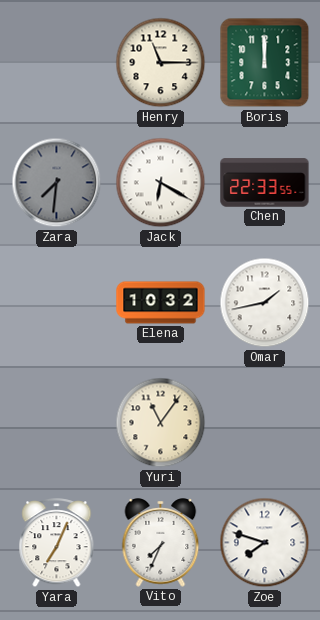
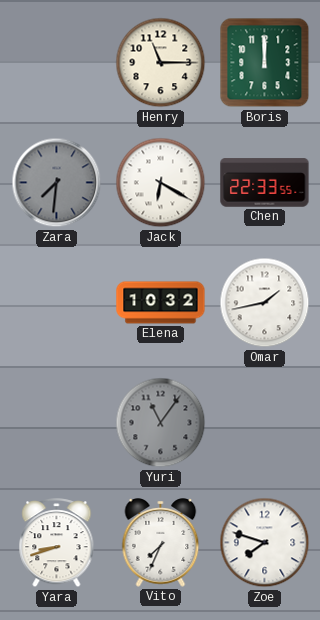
Yuri dial: cream -> grey (161, 423)
Yara: 7:04 -> 8:42 (57, 543)
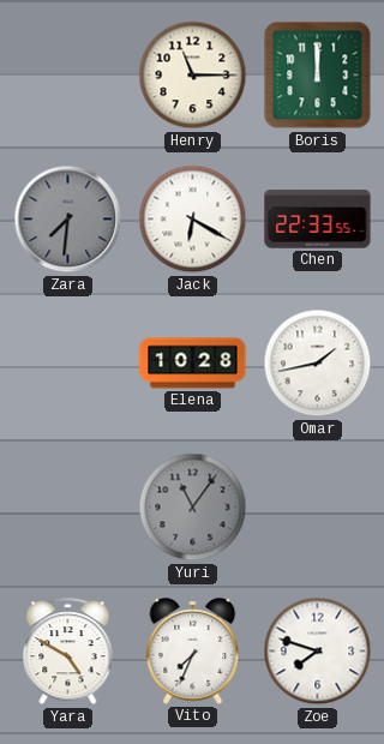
Elena: 10:32 -> 10:28 (193, 364)
Yara: 8:42 -> 4:50 (68, 652)
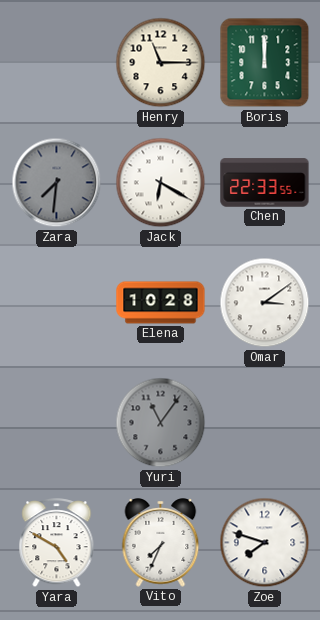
Omar: 1:43 -> 3:09 (265, 303)
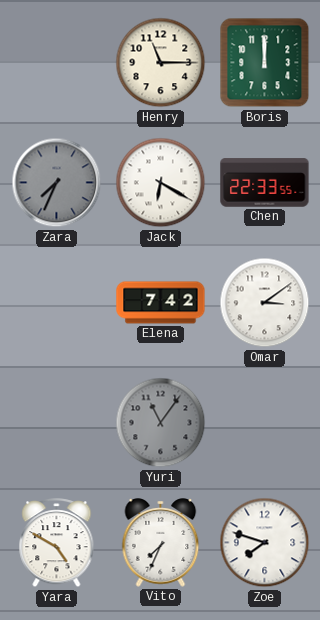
Zara: 7:31 -> 7:34 (57, 183)
Elena: 10:28 -> 7:42 (161, 303)
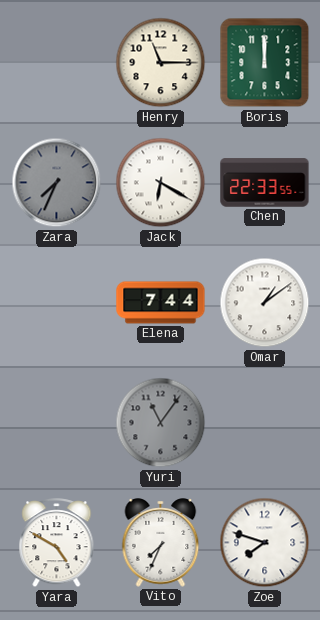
Elena: 7:42 -> 7:44 (161, 303)
Omar: 3:09 -> 1:09 (265, 303)
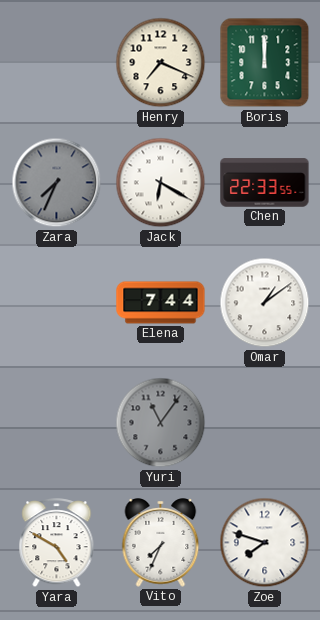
Henry: 11:15 -> 7:19 (161, 63)
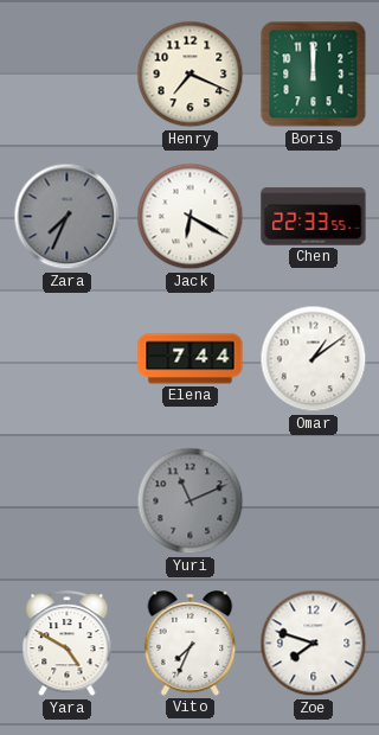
Yuri: 11:06 -> 11:11 (191, 501)
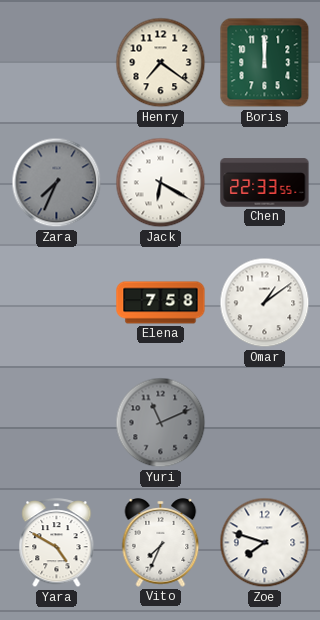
Henry: 7:19 -> 7:21 (161, 63)
Elena: 7:44 -> 7:58 (161, 303)
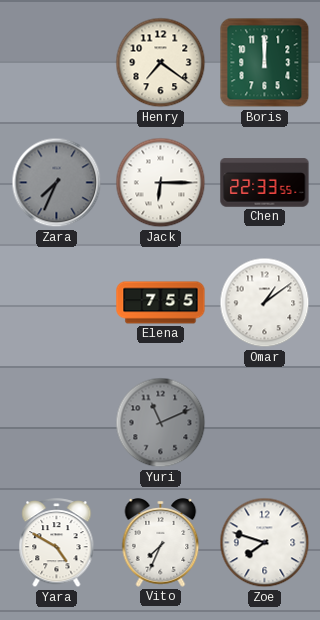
Jack: 6:20 -> 6:15 (161, 183)
Elena: 7:58 -> 7:55 (161, 303)
